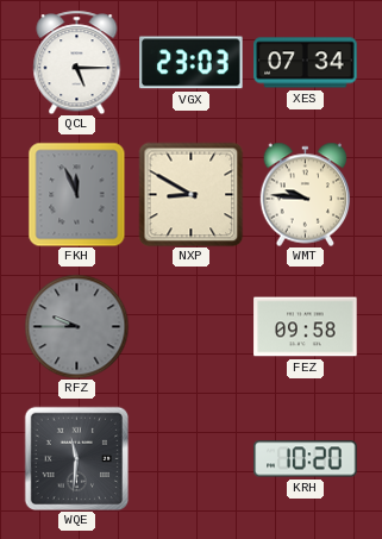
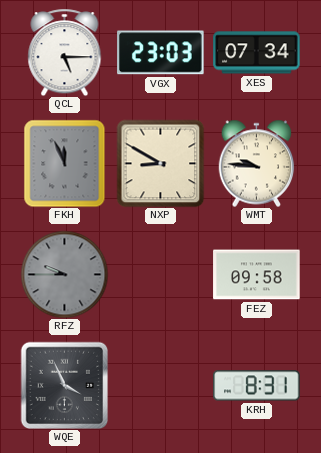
WQE: 11:31 -> 3:56 (64, 385)
KRH: 10:20 -> 8:31 (257, 386)
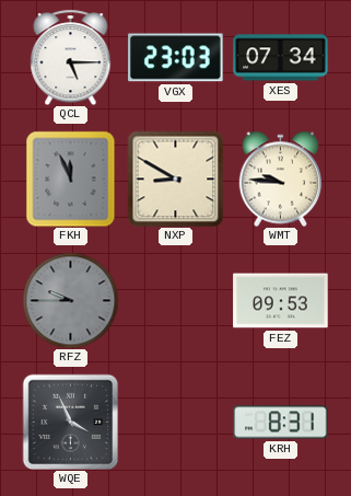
FEZ: 09:58 -> 09:53 (281, 301)
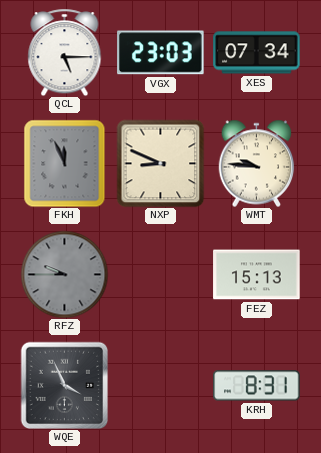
NXP: 8:50 -> 8:49 (160, 163)
FEZ: 09:53 -> 15:13 (257, 275)
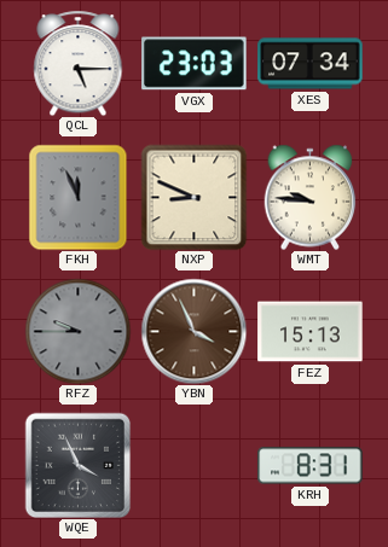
YBN: none -> 3:56 (193, 331)
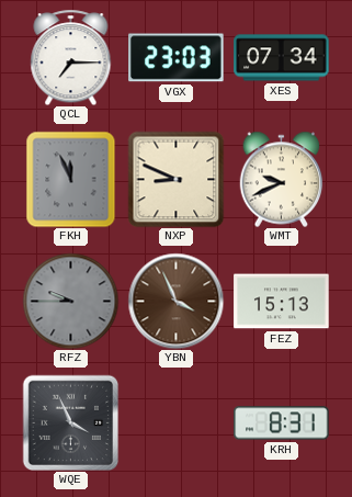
QCL: 5:15 -> 7:15 (71, 57)
WMT: 9:46 -> 9:41 (282, 179)
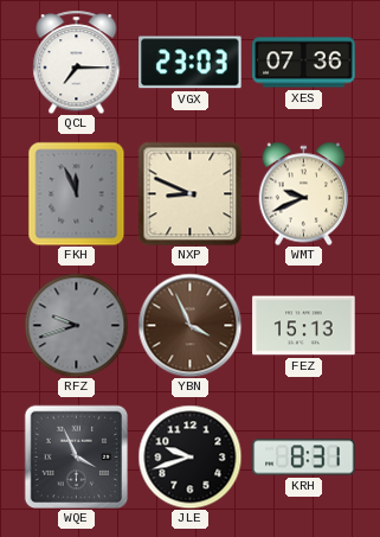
XES: 07:34 -> 07:36 (304, 63)
RFZ: 9:45 -> 9:42 (76, 325)
JLE: none -> 9:42 (189, 456)
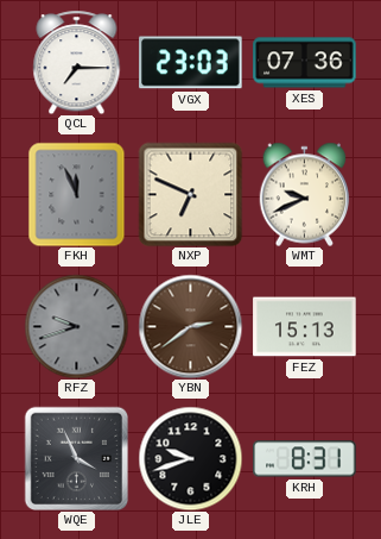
NXP: 8:49 -> 6:49 (190, 194)
YBN: 3:56 -> 2:39 (190, 326)
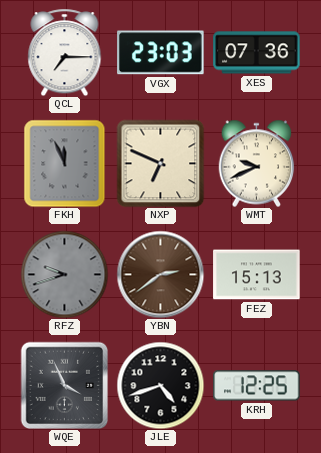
JLE: 9:42 -> 4:42 (160, 385)
KRH: 8:31 -> 12:25 (257, 386)
